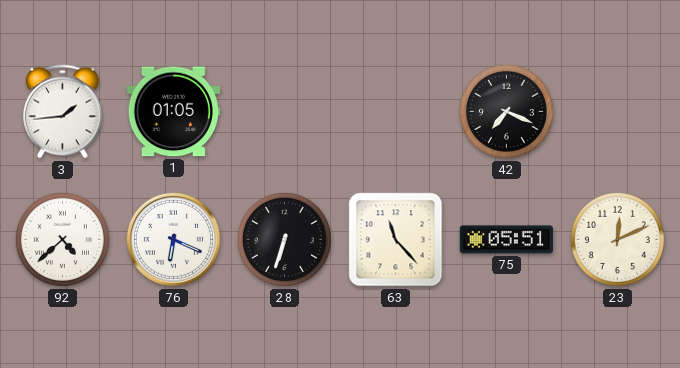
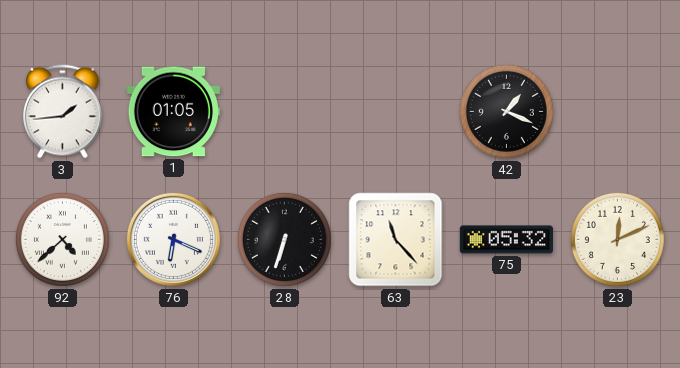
42: 7:19 -> 1:19 (506, 111)
75: 05:51 -> 05:32 (506, 240)
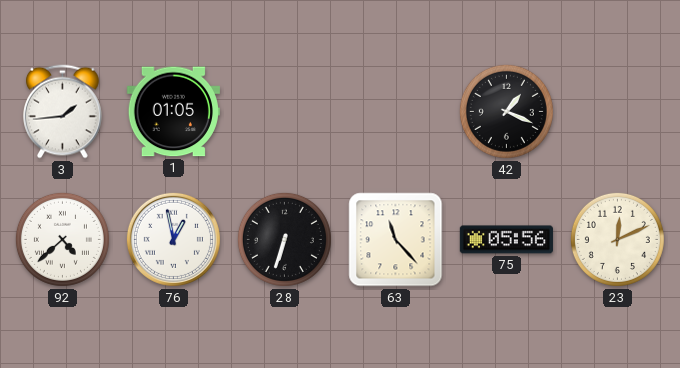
76: 6:19 -> 12:58 (173, 239)
75: 05:32 -> 05:56 (506, 240)
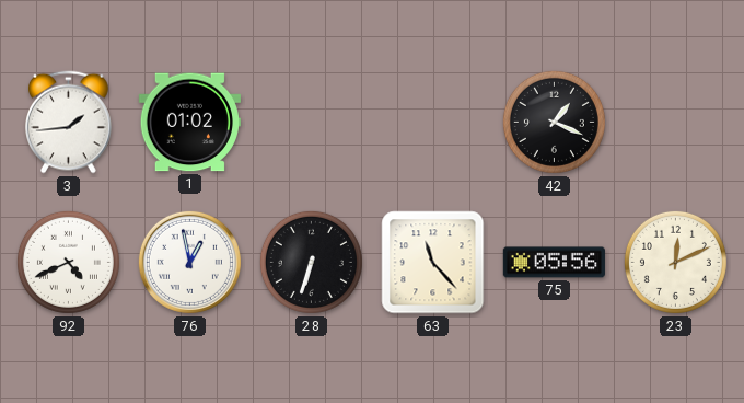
1: 01:05 -> 01:02 (189, 123)
92: 4:38 -> 4:41 (68, 262)
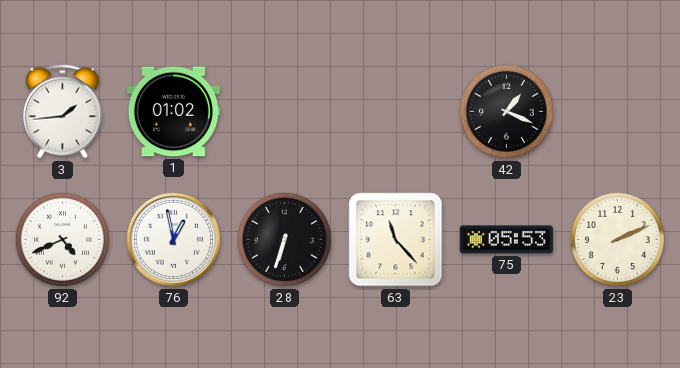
75: 05:56 -> 05:53 (506, 240)
23: 12:11 -> 2:11 (617, 239)
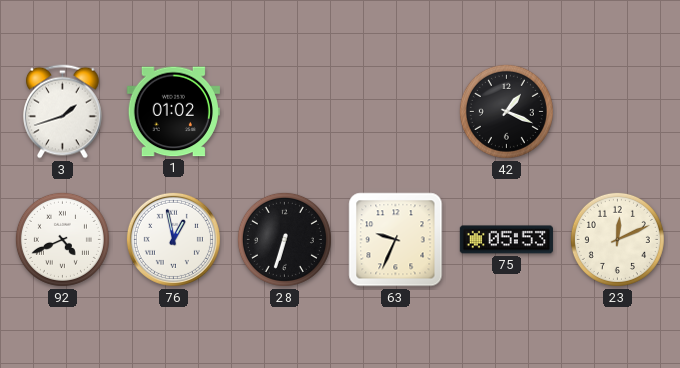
3: 1:44 -> 1:42 (63, 112)
63: 11:23 -> 9:34 (396, 240)
23: 2:11 -> 12:11 (617, 239)
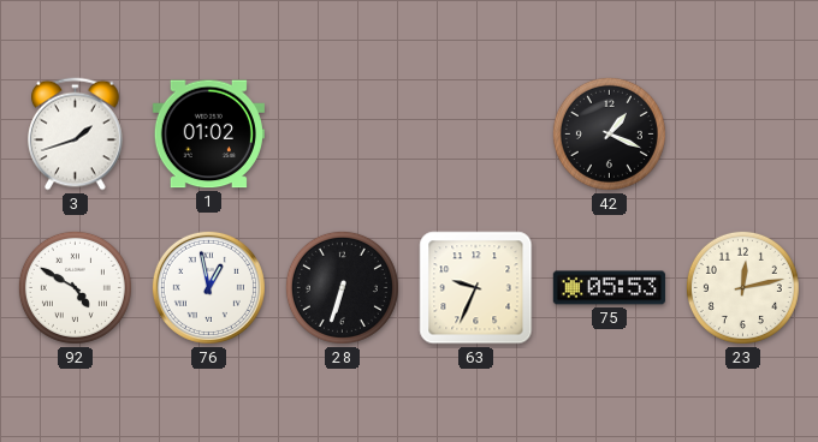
92: 4:41 -> 4:50 (75, 287)
23: 12:11 -> 12:13 (742, 287)
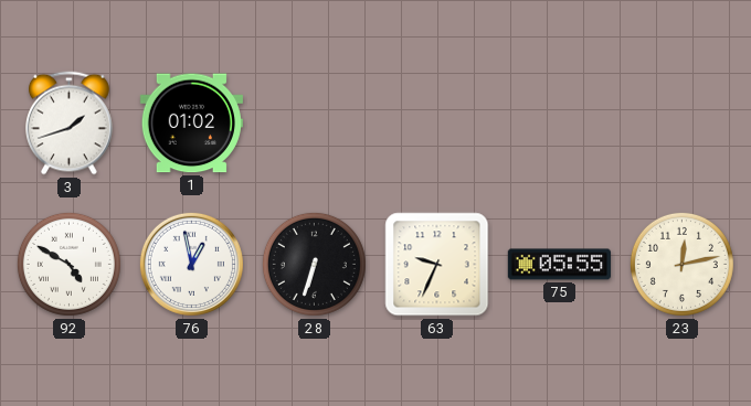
42: 1:19 -> none (609, 133)
75: 05:53 -> 05:55 (559, 265)
